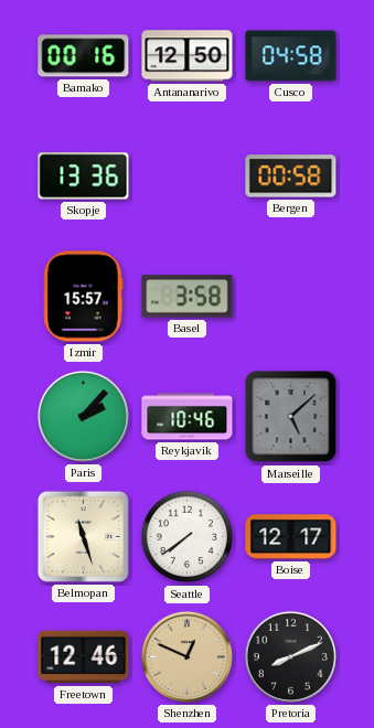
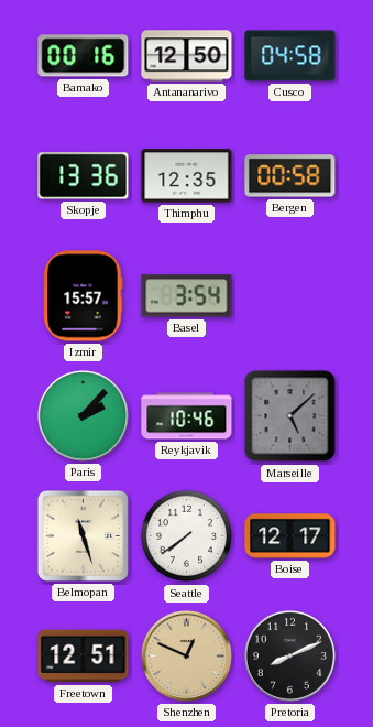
Thimphu: none -> 12:35 (187, 176)
Basel: 3:58 -> 3:54 (187, 296)
Freetown: 12:46 -> 12:51 (84, 657)
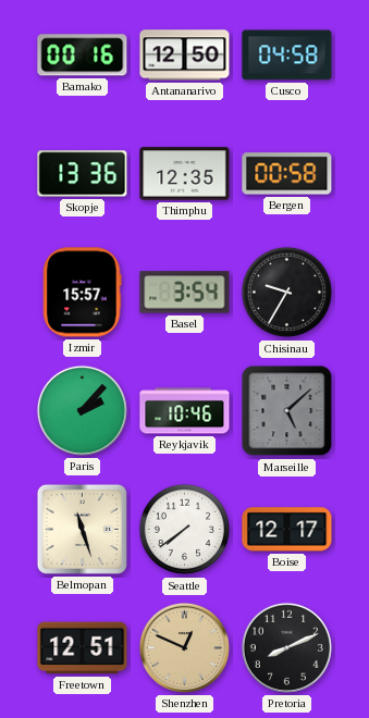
Chisinau: none -> 9:35 (287, 293)
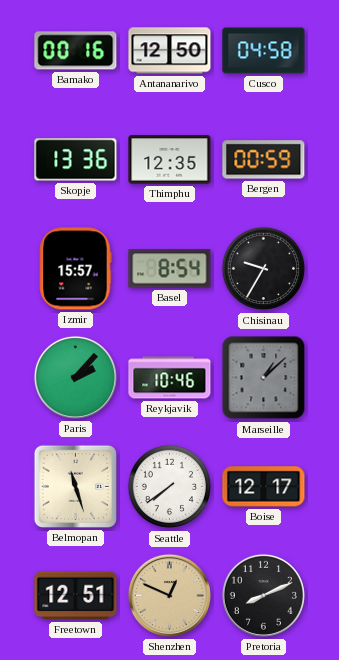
Bergen: 00:58 -> 00:59 (264, 160)
Basel: 3:54 -> 8:54 (170, 269)
Marseille: 5:08 -> 1:08 (264, 378)
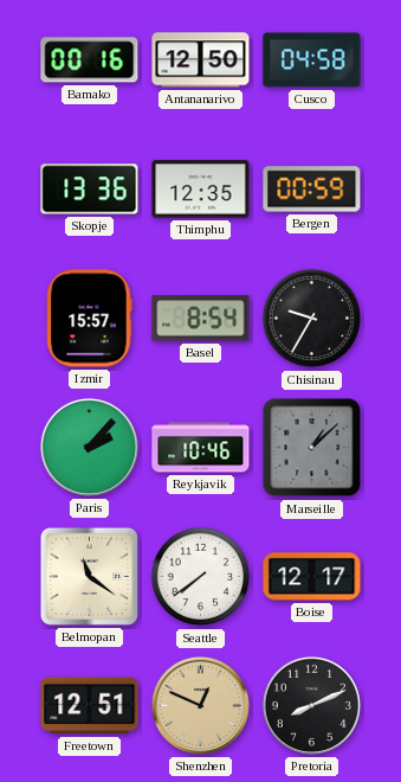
Belmopan: 11:27 -> 11:21 (89, 576)
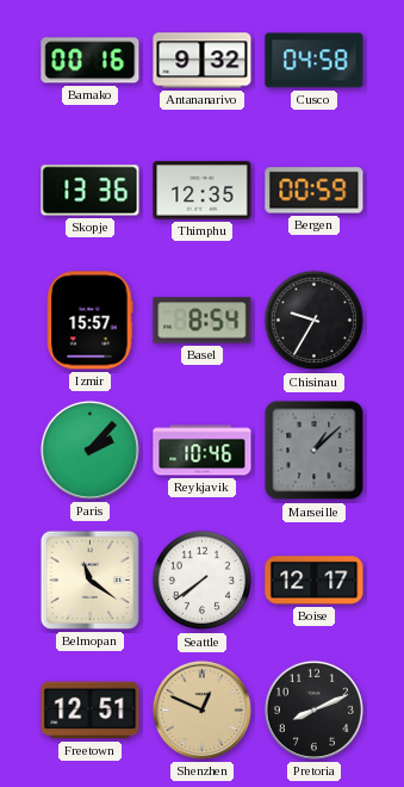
Antananarivo: 12:50 -> 9:32 (203, 61)
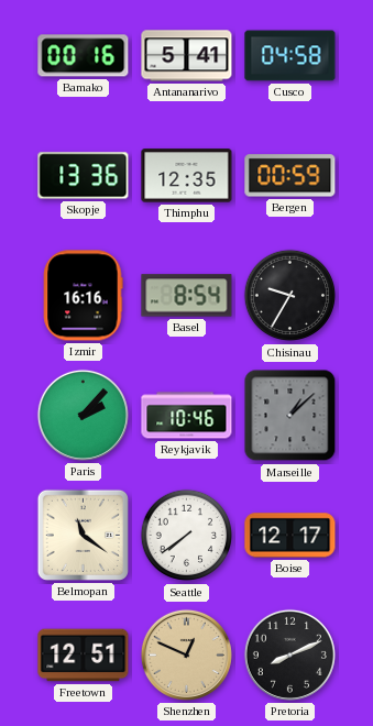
Antananarivo: 9:32 -> 5:41 (187, 56)
Izmir: 15:57 -> 16:16 (83, 296)
